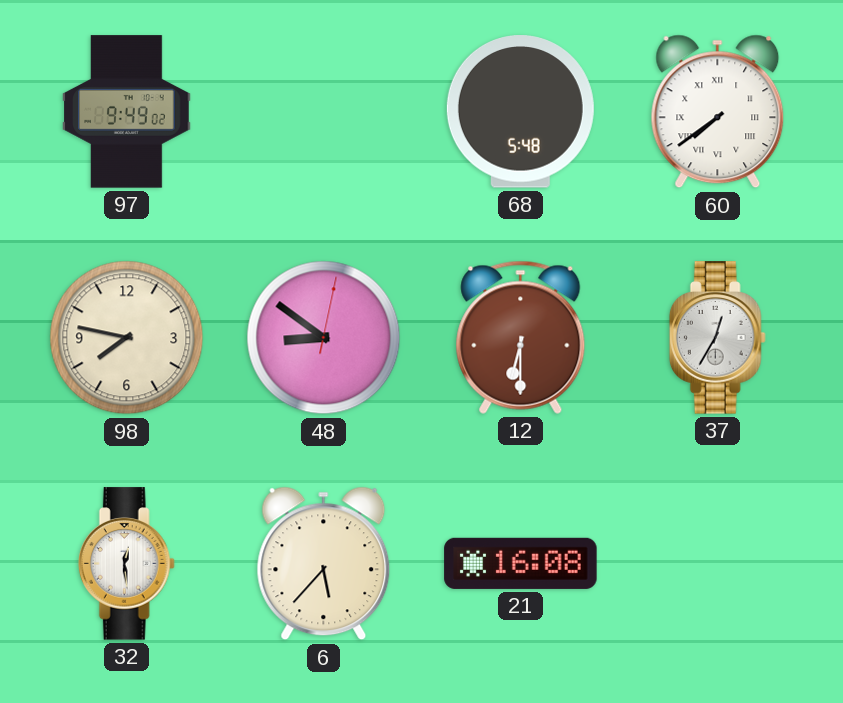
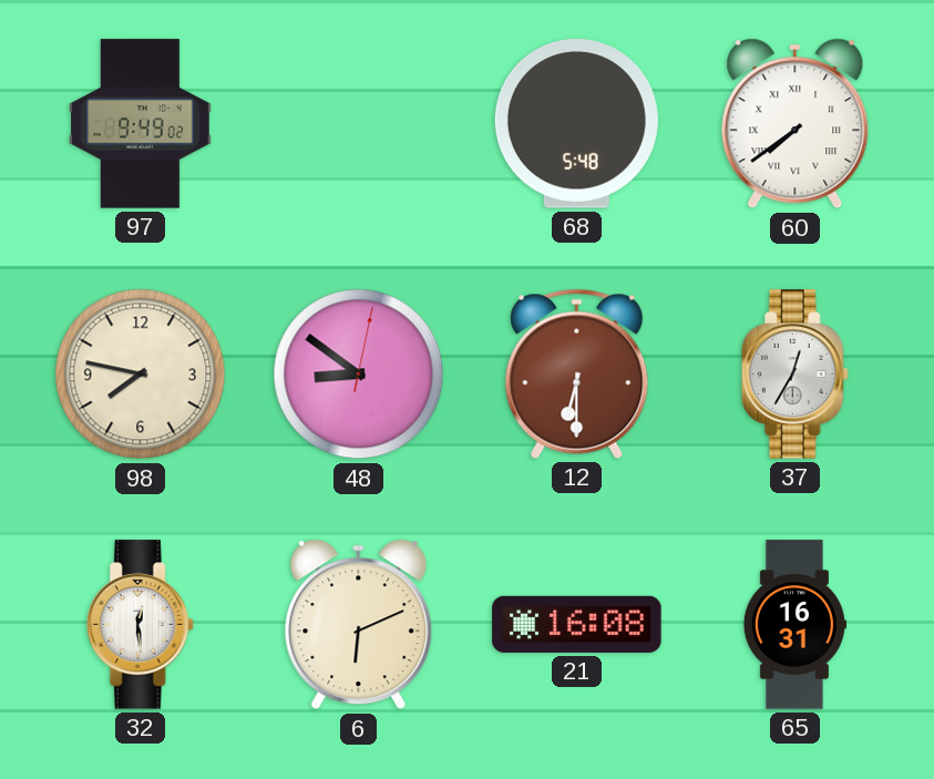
6: 5:37 -> 6:11 (359, 625)
65: none -> 16:31 (794, 625)
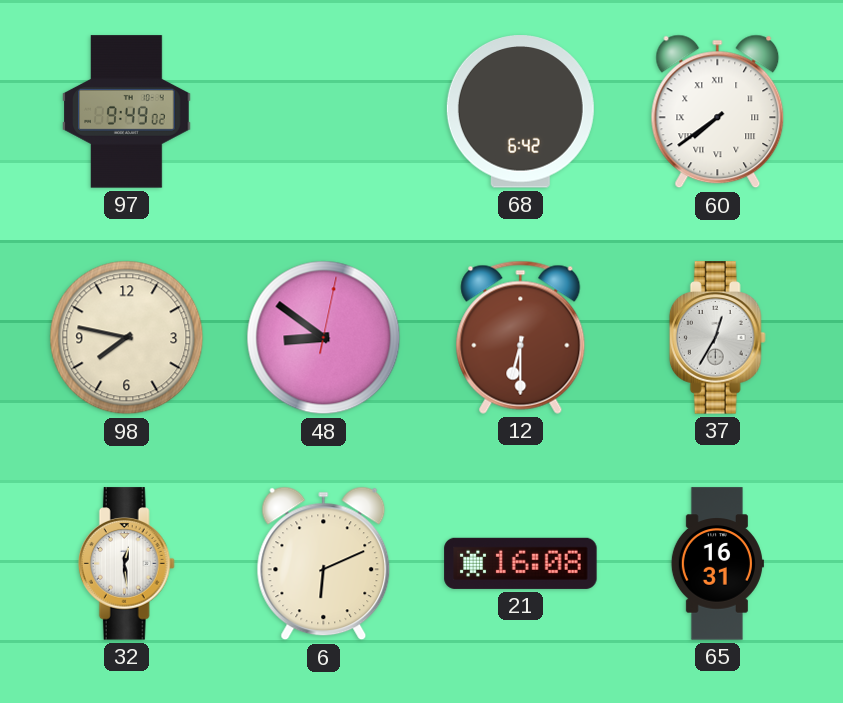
68: 5:48 -> 6:42 (520, 112)
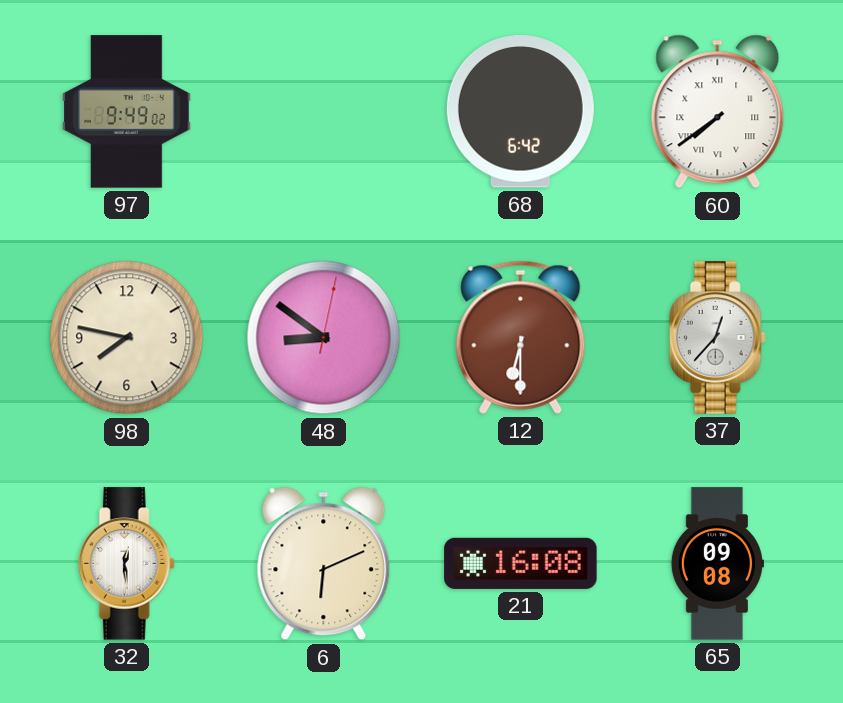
37: 12:35 -> 12:37 (717, 338)
65: 16:31 -> 09:08 (717, 564)
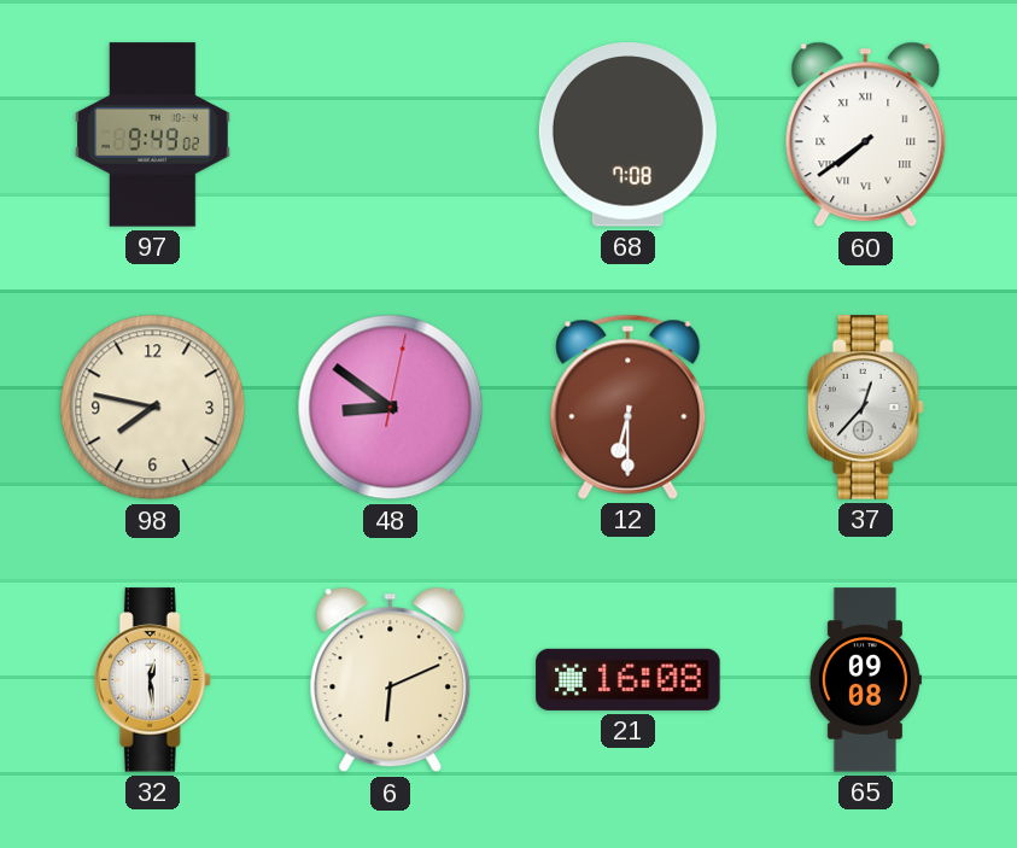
68: 6:42 -> 7:08 (627, 135)
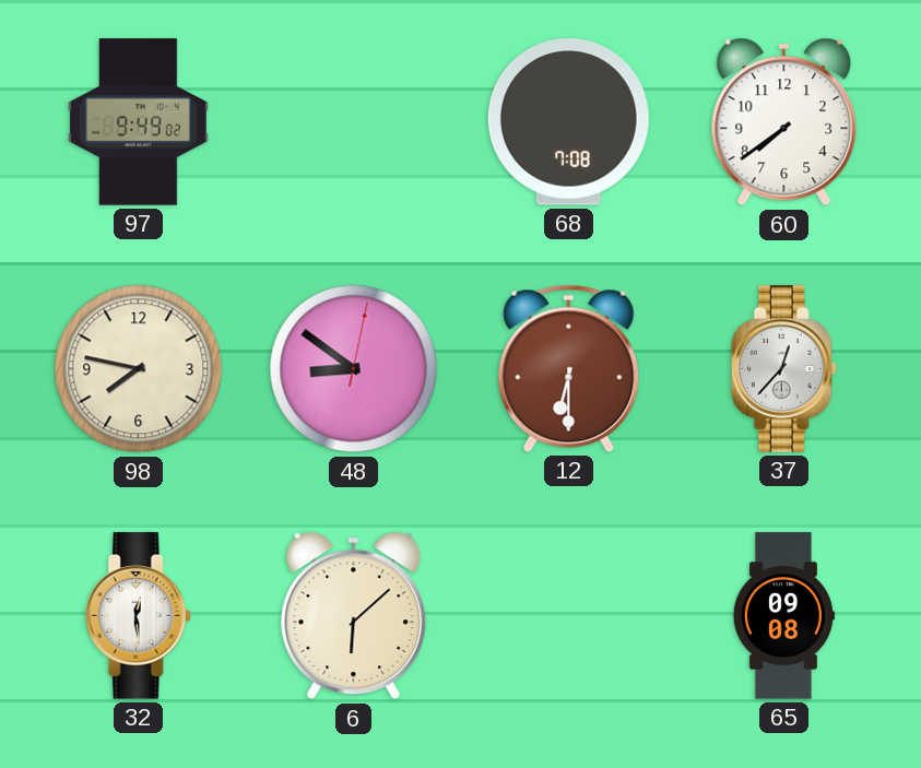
60 numerals: Roman -> Arabic (784, 122)
6: 6:11 -> 6:08 (354, 616)
21: 16:08 -> none (629, 679)
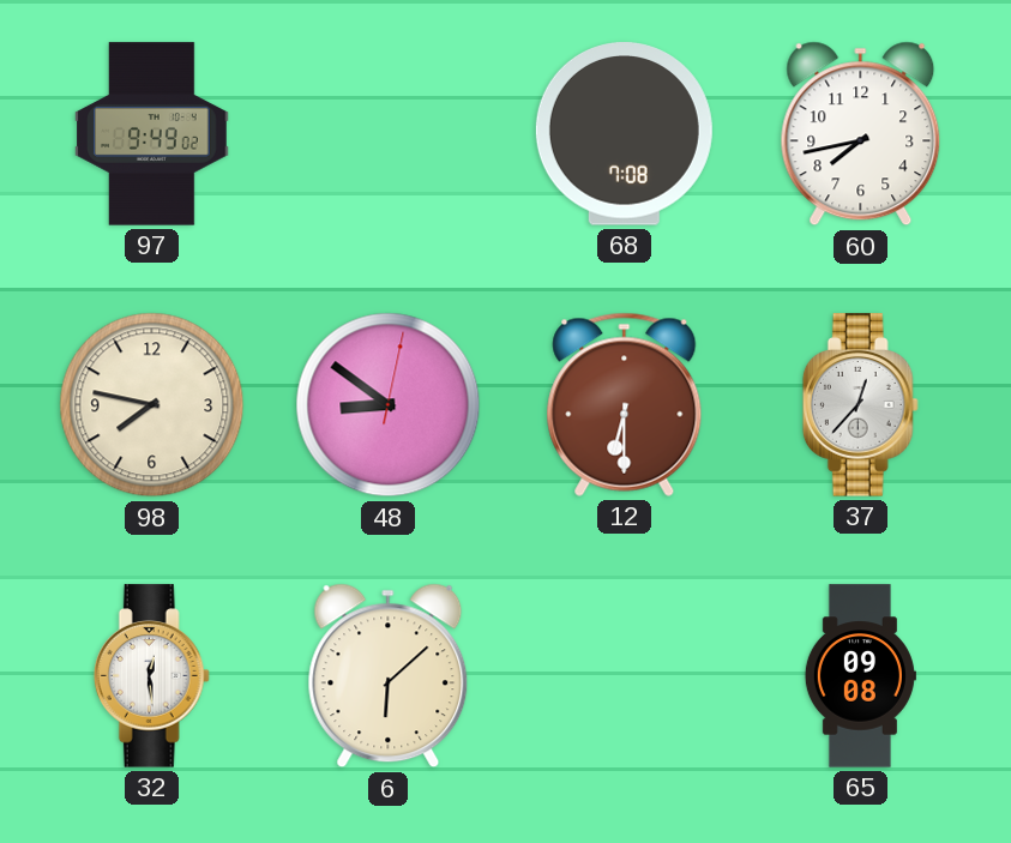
60: 7:39 -> 7:43 (861, 134)
